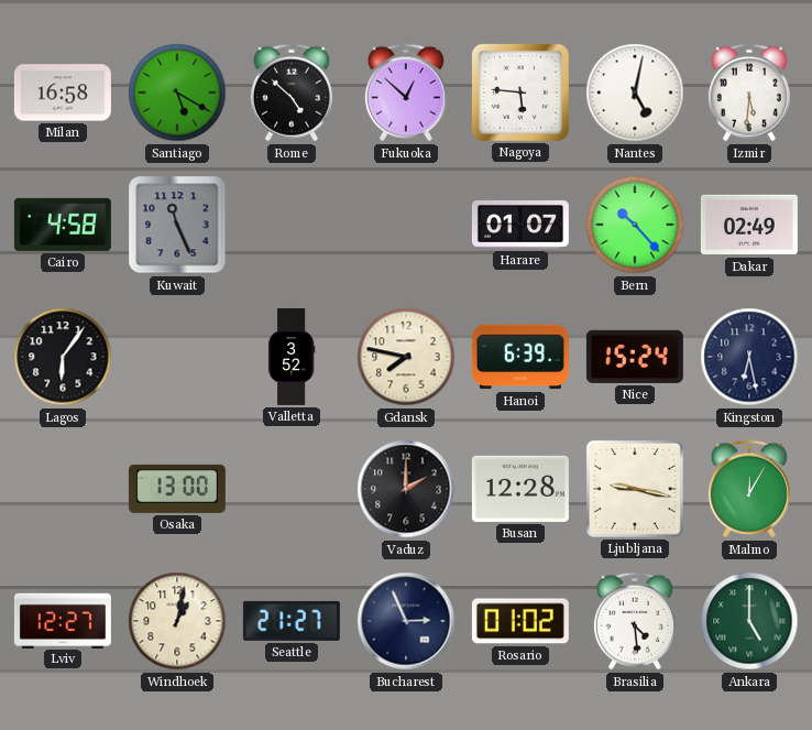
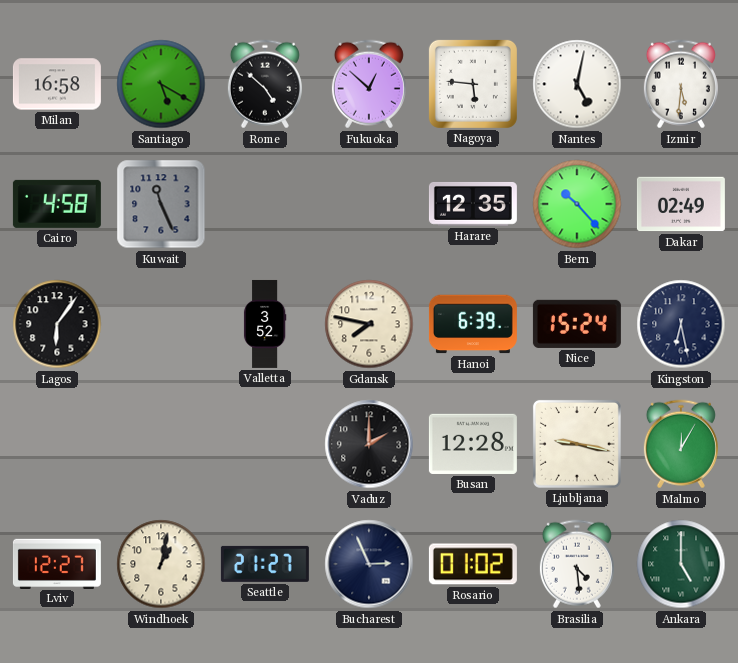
Harare: 01:07 -> 12:35 (473, 204)
Osaka: 13:00 -> none (177, 489)
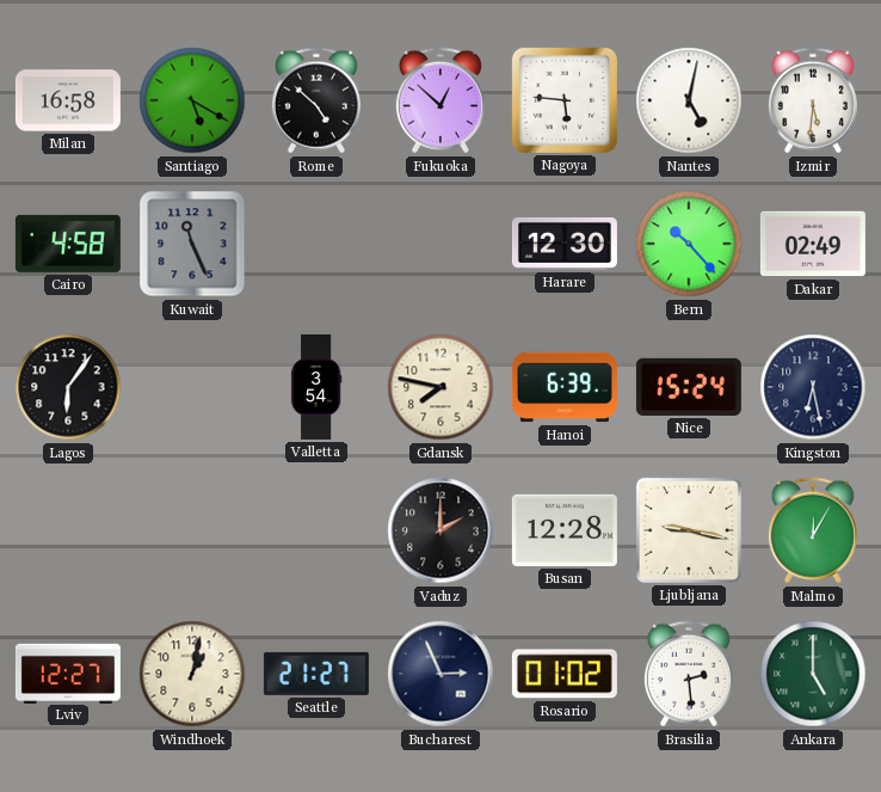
Harare: 12:35 -> 12:30 (565, 244)
Valletta: 3:52 -> 3:54 (316, 387)
Brasilia: 4:29 -> 2:29 (689, 674)
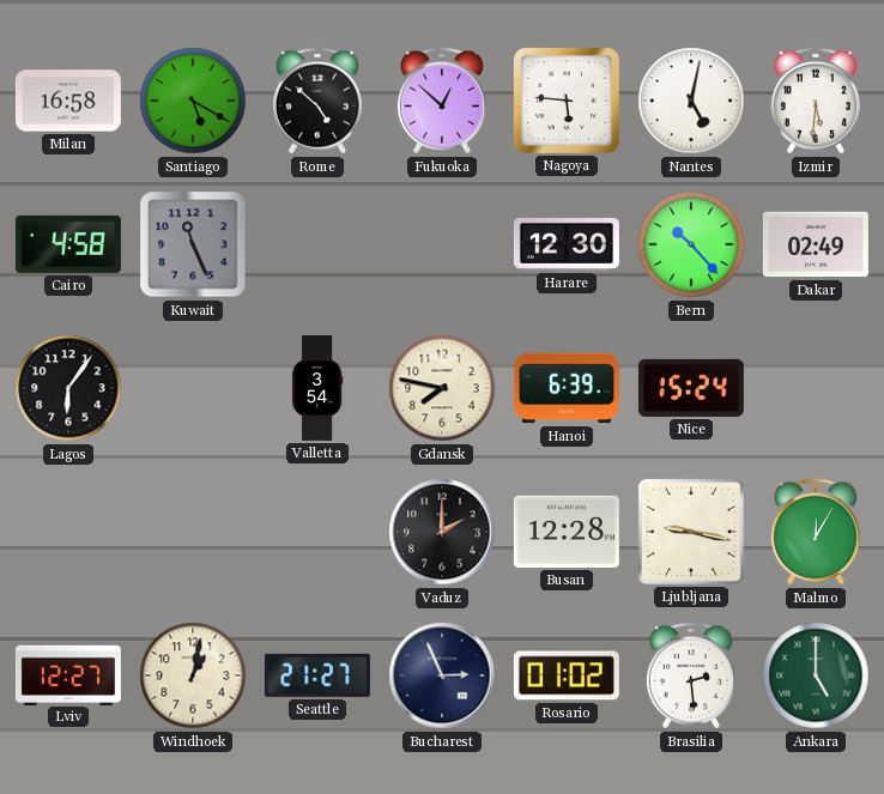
Kingston: 6:28 -> none (813, 387)
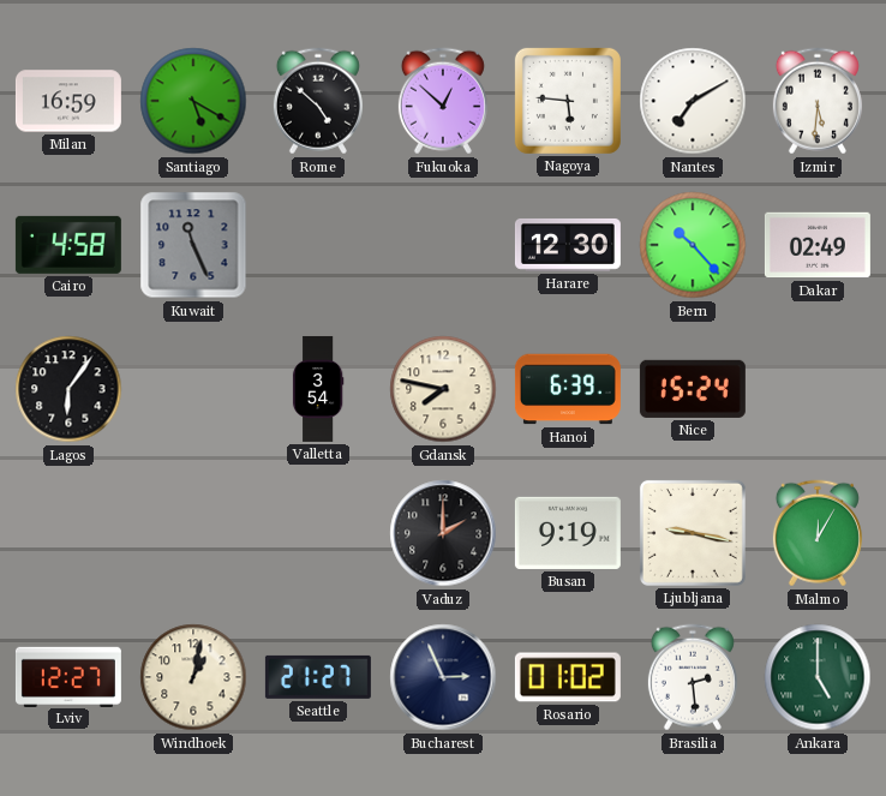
Milan: 16:58 -> 16:59 (68, 101)
Nantes: 5:02 -> 7:10 (693, 101)
Busan: 12:28 -> 9:19 (568, 533)
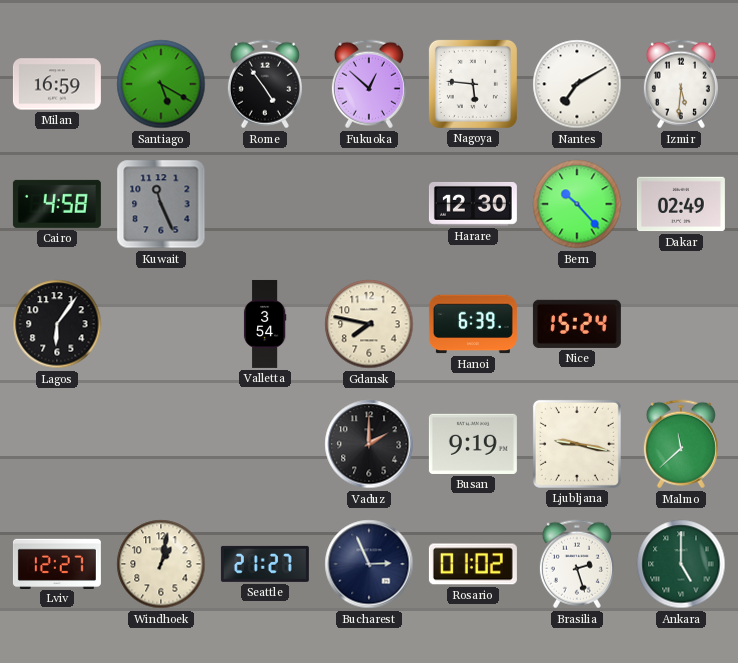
Rome: 4:52 -> 4:54 (265, 84)
Malmo: 12:05 -> 11:38 (681, 444)
Brasilia: 2:29 -> 2:27 (577, 564)
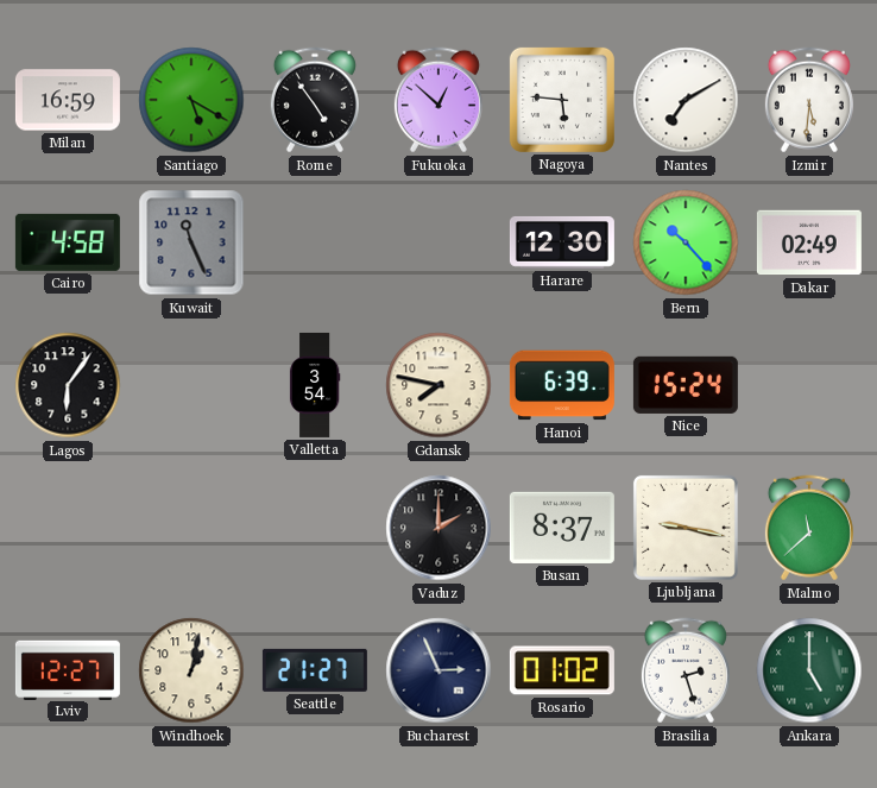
Busan: 9:19 -> 8:37 (562, 528)
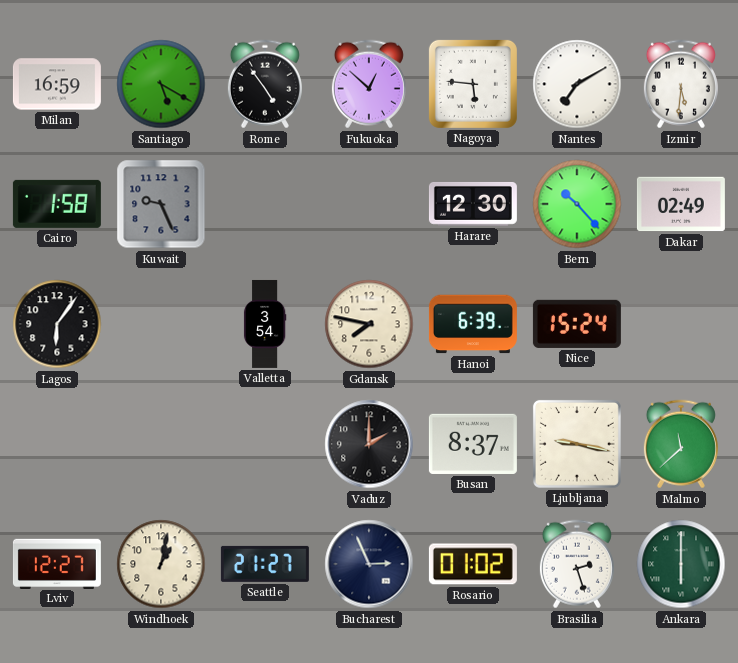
Cairo: 4:58 -> 1:58 (57, 204)
Kuwait: 11:26 -> 9:26 (161, 204)
Ankara: 5:00 -> 6:00 (681, 564)
